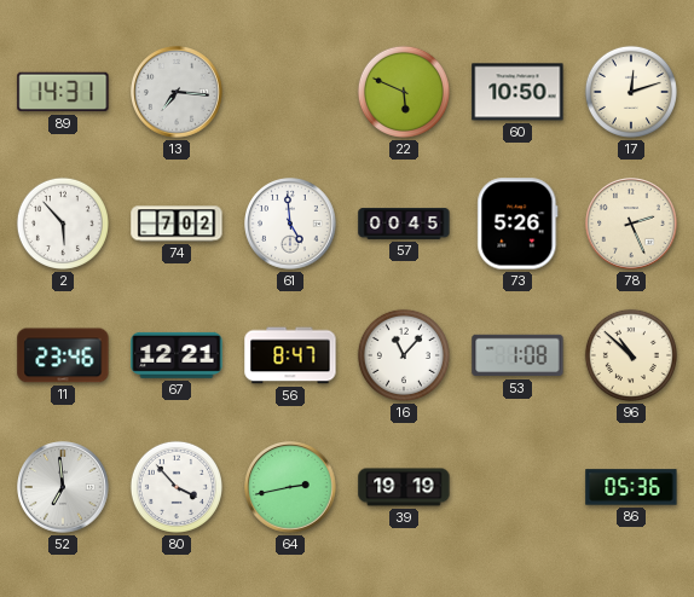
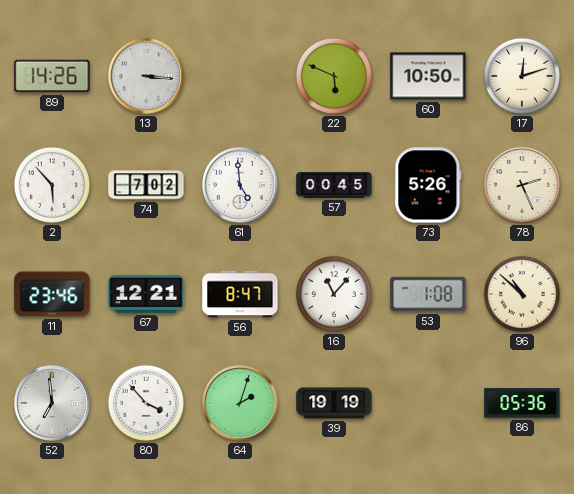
89: 14:31 -> 14:26 (52, 76)
13: 7:16 -> 3:16 (146, 76)
64: 2:43 -> 2:03 (240, 403)
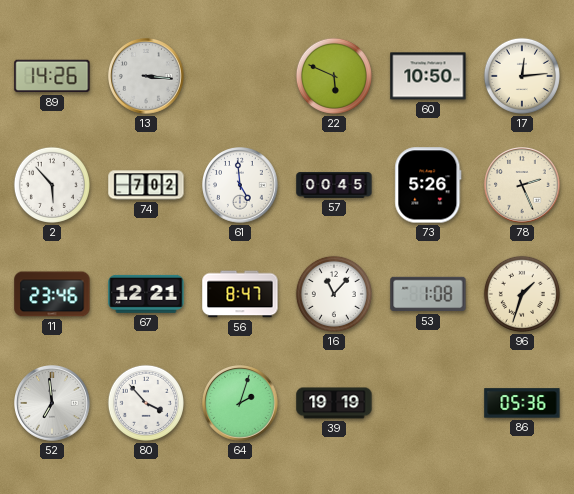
17: 12:12 -> 12:14 (522, 76)
96: 10:52 -> 1:33 (522, 294)
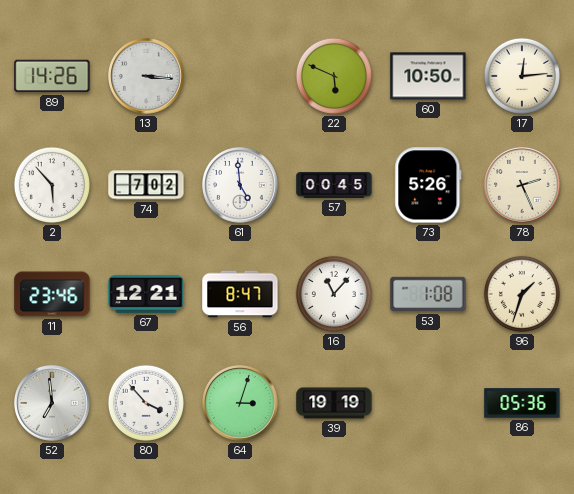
64: 2:03 -> 3:03 (240, 403)
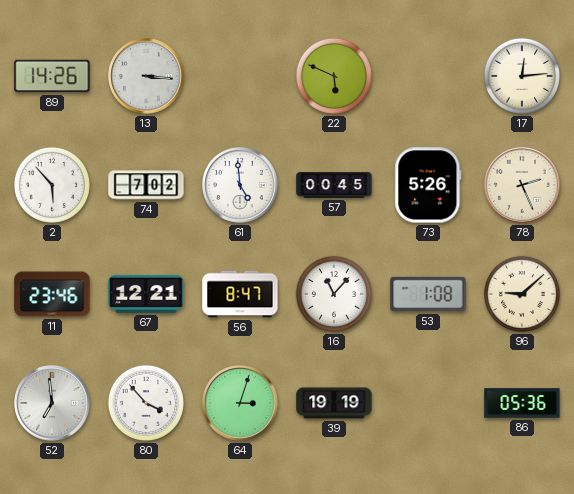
60: 10:50 -> none (428, 76)
96: 1:33 -> 9:08 (522, 294)
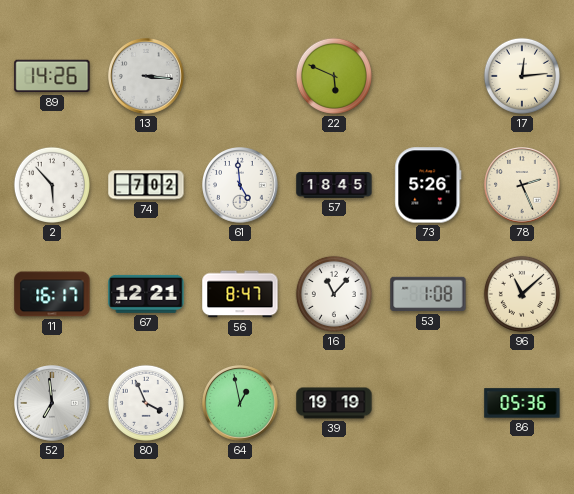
57: 00:45 -> 18:45 (334, 185)
11: 23:46 -> 16:17 (52, 294)
96: 9:08 -> 11:08 (522, 294)
80: 3:53 -> 3:56 (146, 403)
64: 3:03 -> 12:58 (240, 403)
